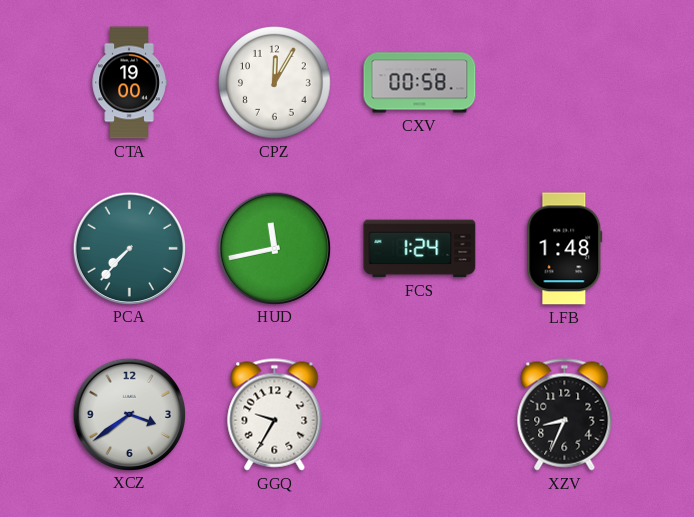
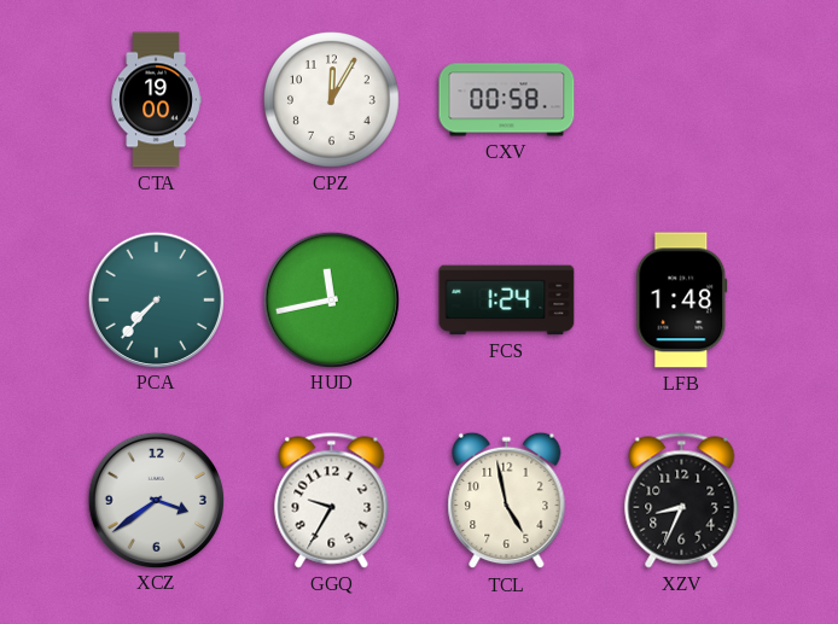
TCL: none -> 4:58 (507, 501)
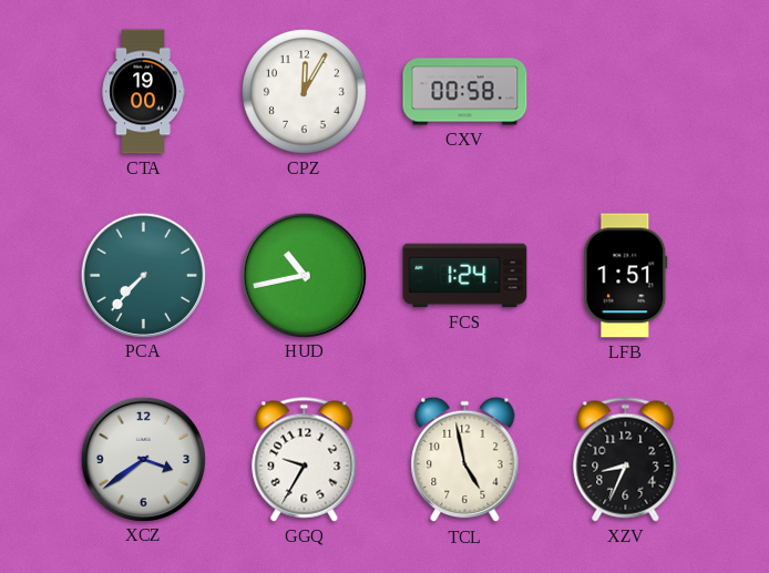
HUD: 11:43 -> 10:43 (304, 275)
LFB: 1:48 -> 1:51 (626, 276)
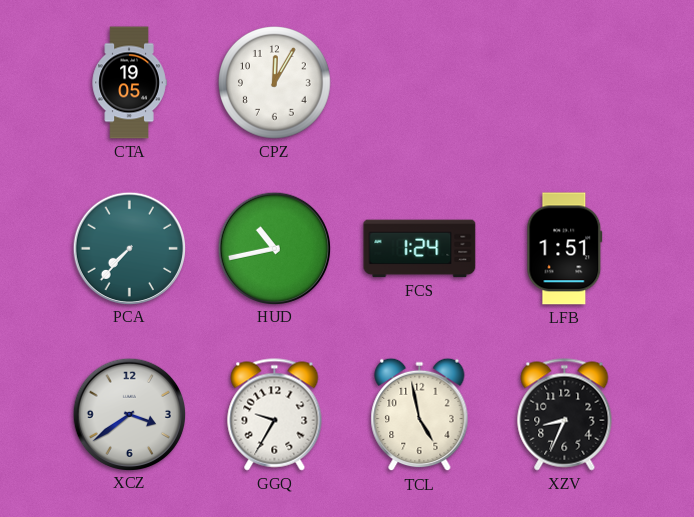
CTA: 19:00 -> 19:05 (129, 83)
CXV: 00:58 -> none (465, 92)
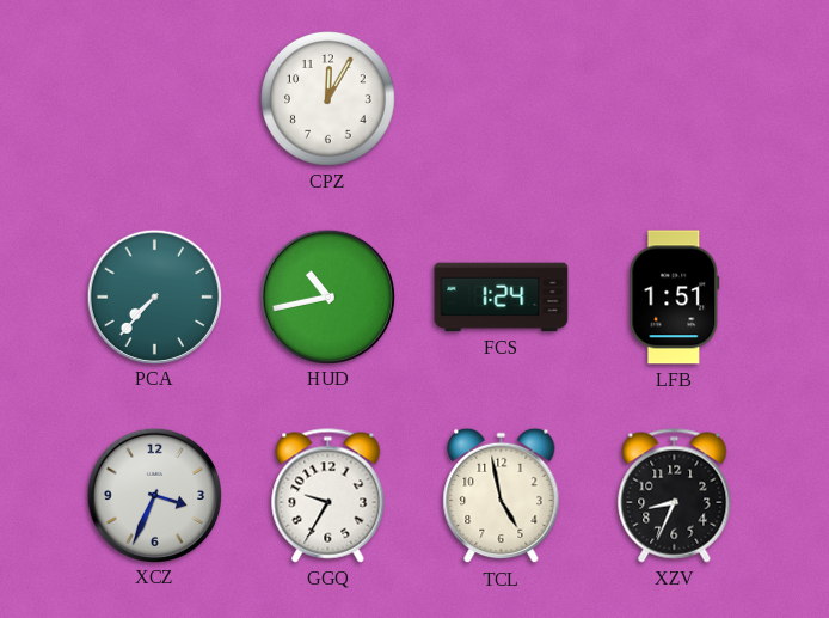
CTA: 19:05 -> none (129, 83)
XCZ: 3:39 -> 3:34 (154, 495)
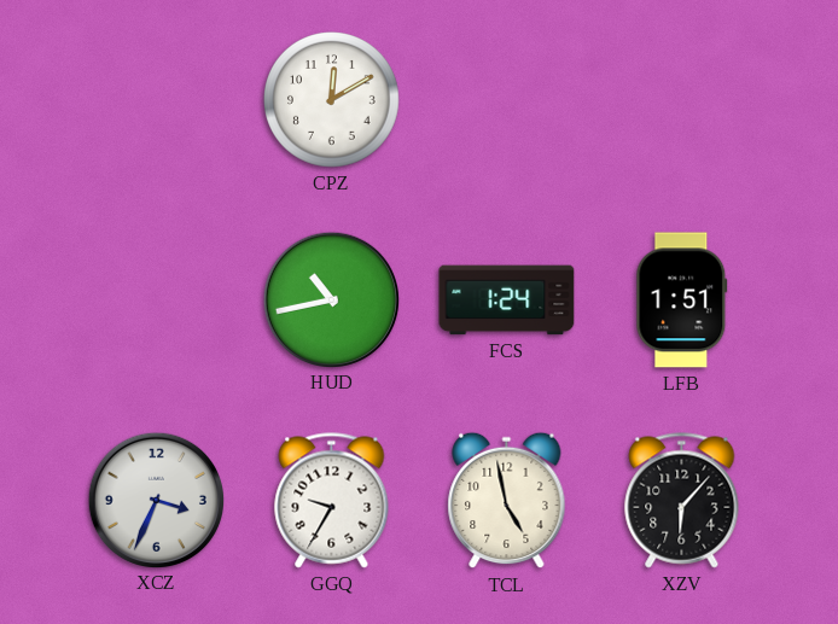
CPZ: 12:05 -> 12:10 (332, 100)
PCA: 7:37 -> none (154, 296)
XZV: 8:34 -> 6:07 (682, 501)
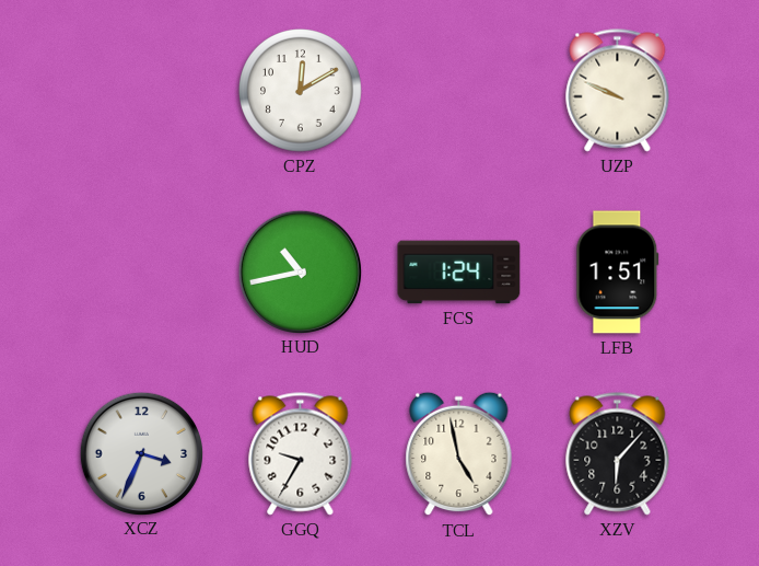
UZP: none -> 9:49 (618, 91)
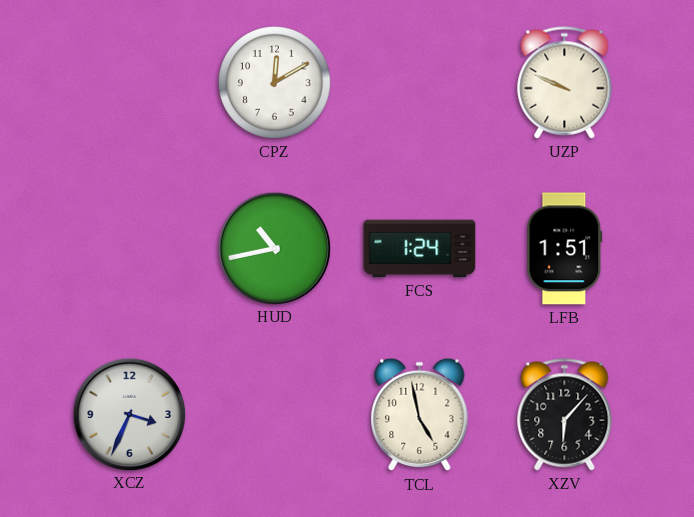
GGQ: 9:35 -> none (301, 454)
